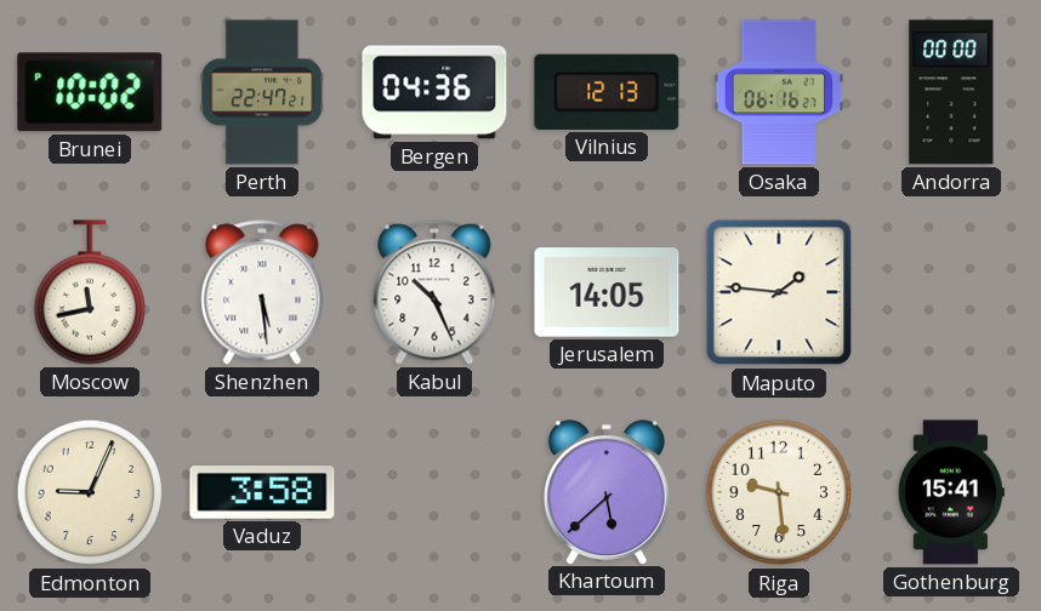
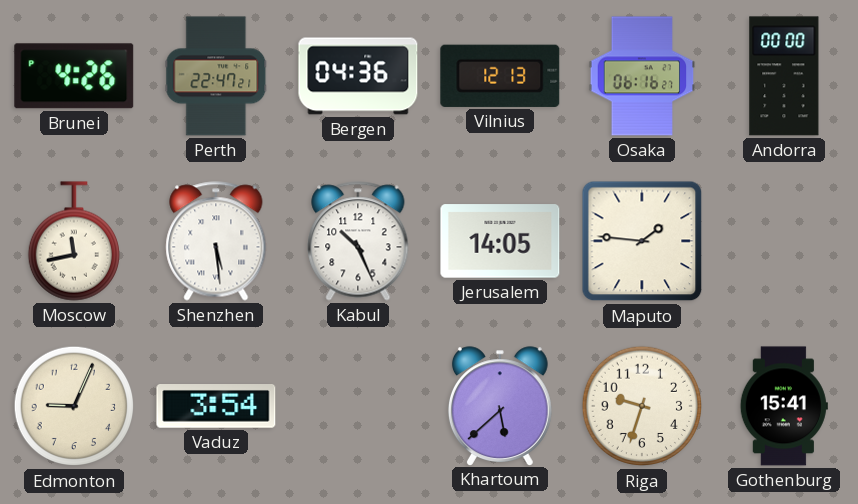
Brunei: 10:02 -> 4:26 (74, 76)
Vaduz: 3:58 -> 3:54 (216, 407)
Riga: 9:29 -> 9:33 (642, 406)
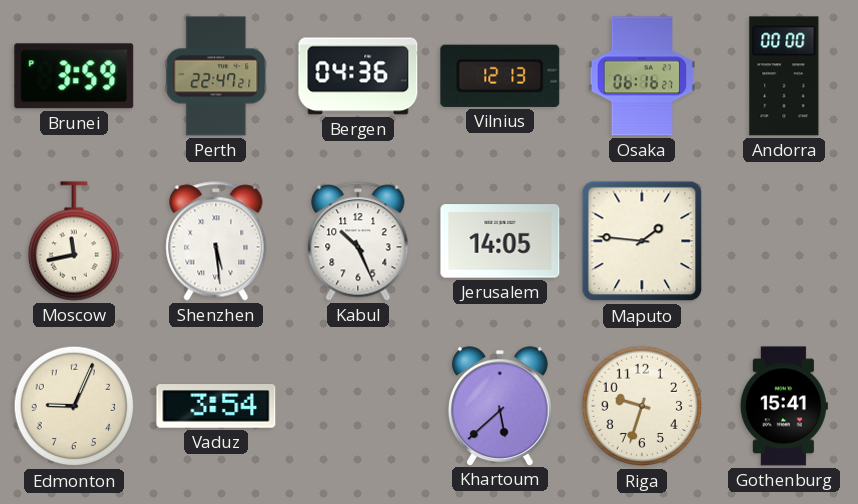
Brunei: 4:26 -> 3:59 (74, 76)
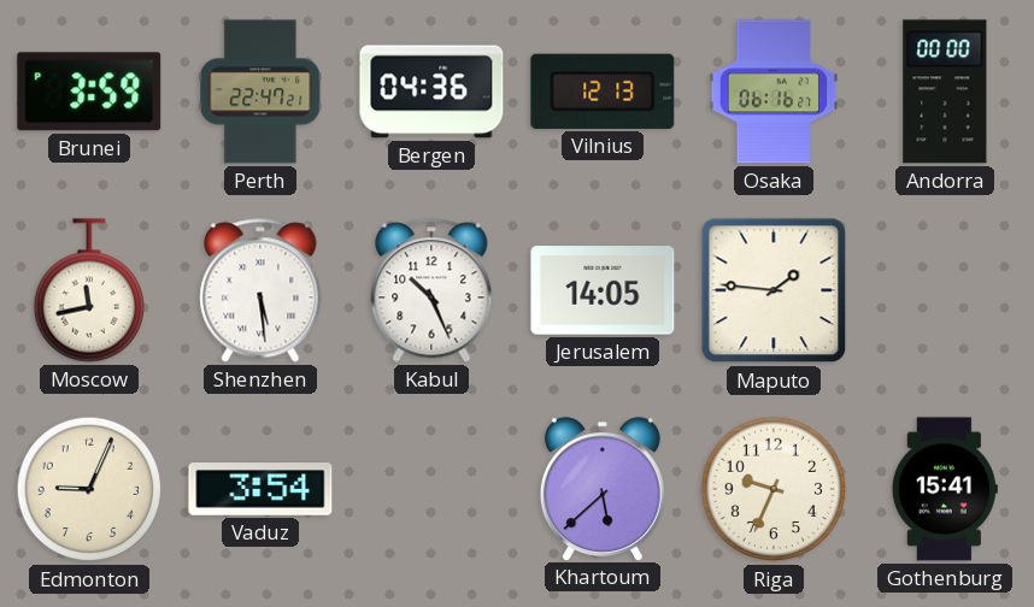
Riga: 9:33 -> 9:34 (774, 489)
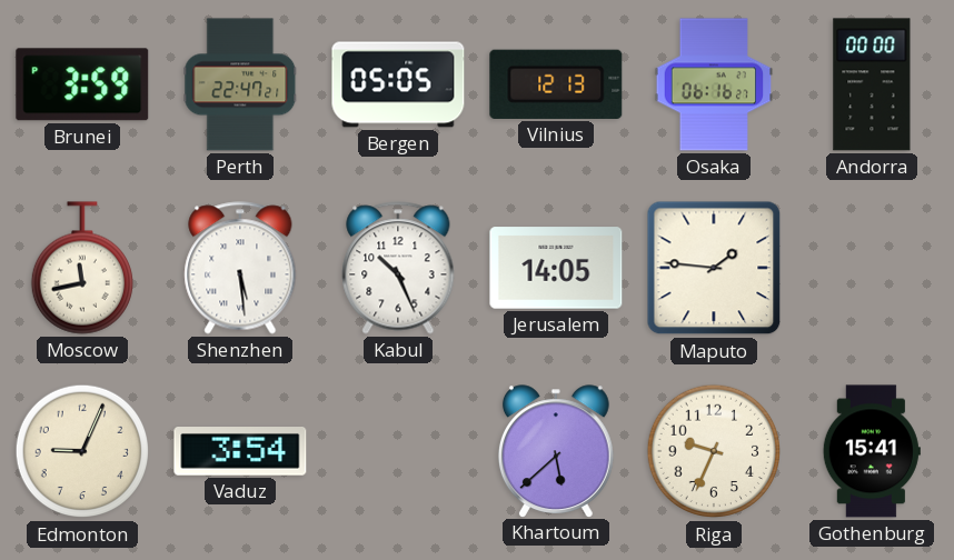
Bergen: 04:36 -> 05:05 (398, 84)
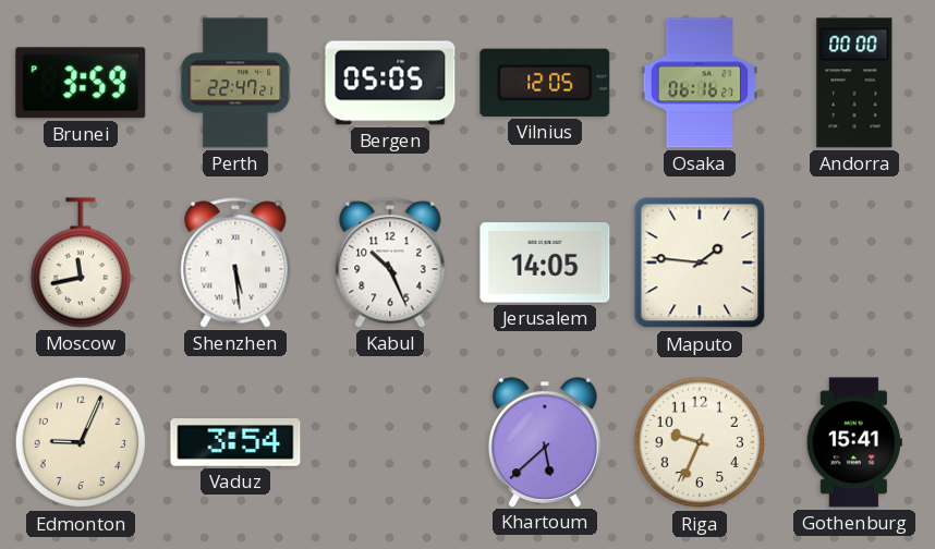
Vilnius: 12:13 -> 12:05 (545, 83)
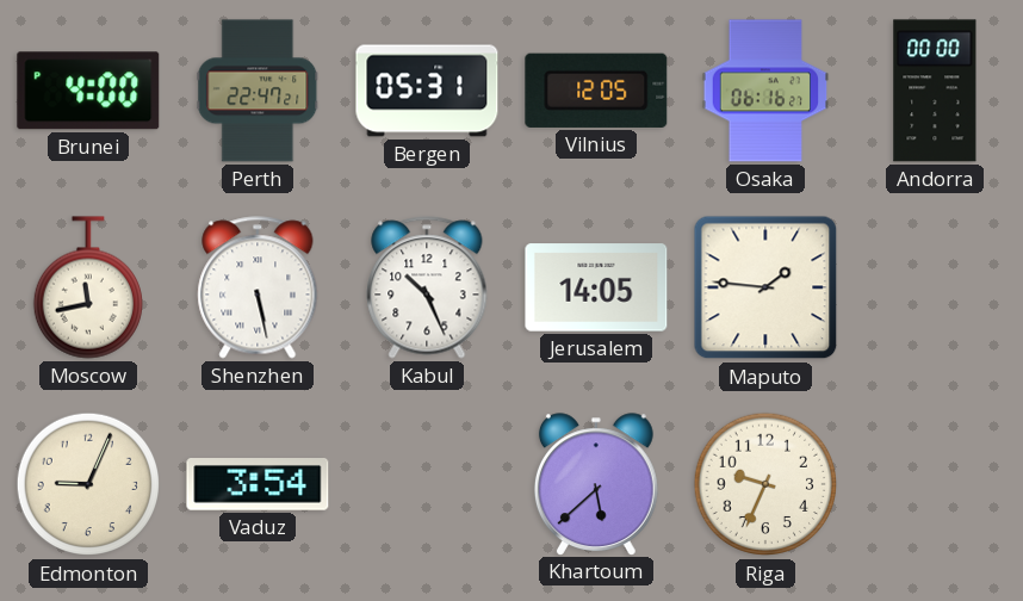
Brunei: 3:59 -> 4:00 (88, 91)
Bergen: 05:05 -> 05:31 (427, 91)
Shenzhen: 5:29 -> 5:28 (258, 287)
Gothenburg: 15:41 -> none (854, 442)
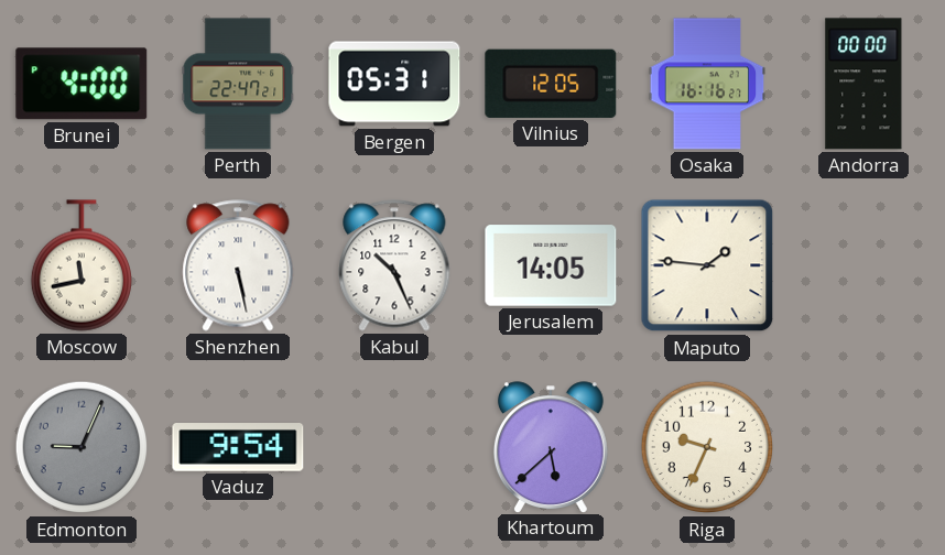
Osaka: 06:16 -> 16:16 (707, 84)
Edmonton dial: cream -> grey (82, 447)
Vaduz: 3:54 -> 9:54 (238, 448)
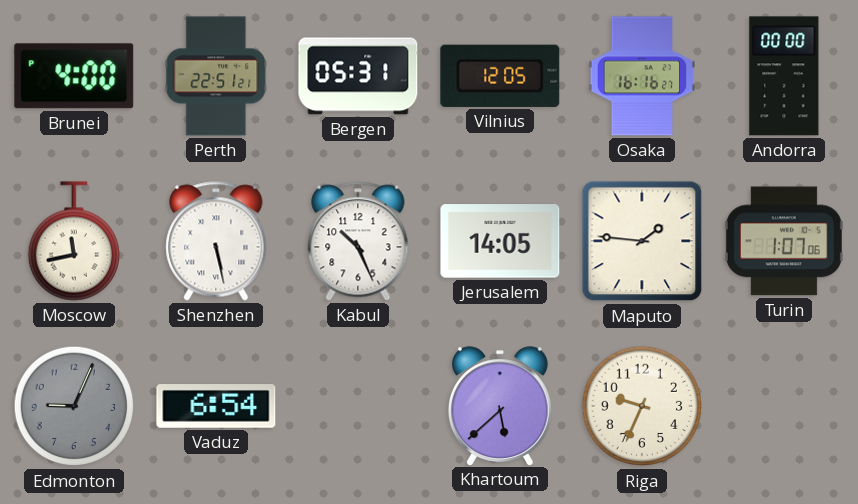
Perth: 22:47 -> 22:51 (216, 76)
Turin: none -> 1:07 (784, 241)
Vaduz: 9:54 -> 6:54 (216, 407)
